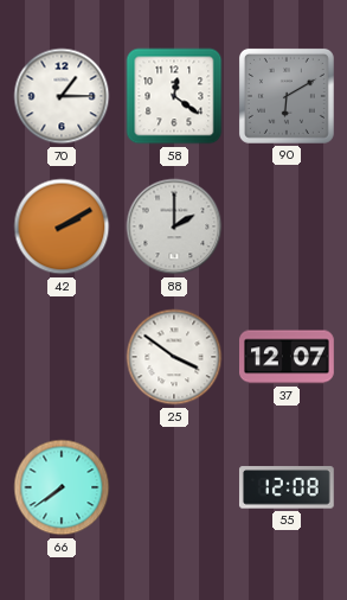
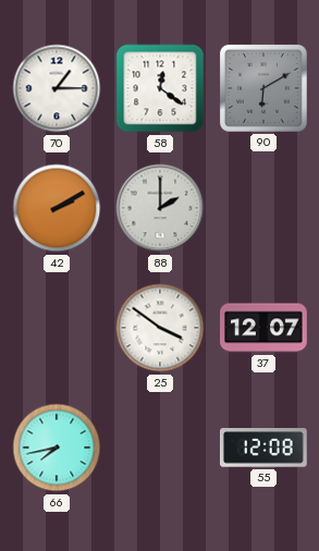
66: 7:39 -> 7:43 (57, 448)
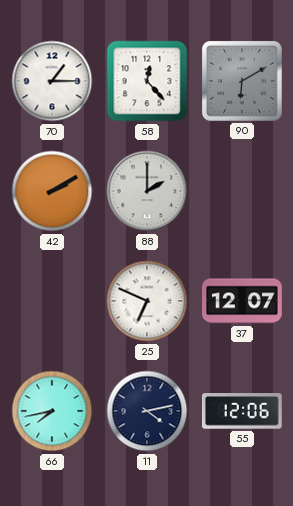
58: 12:21 -> 12:23 (147, 81)
25: 3:51 -> 6:49 (147, 301)
11: none -> 4:13 (147, 411)
55: 12:08 -> 12:06 (242, 411)
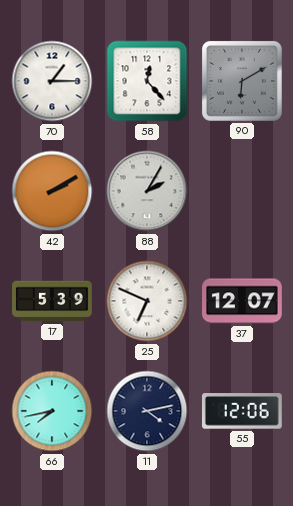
88: 2:00 -> 2:05 (147, 191)
17: none -> 5:39 (53, 301)
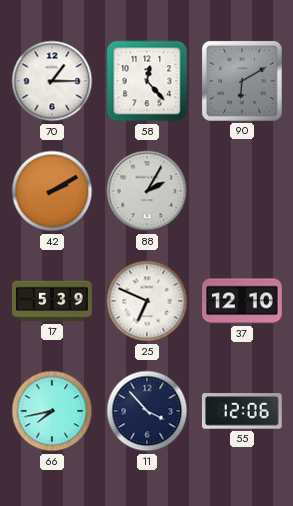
37: 12:07 -> 12:10 (243, 301)
11: 4:13 -> 3:53 (147, 411)
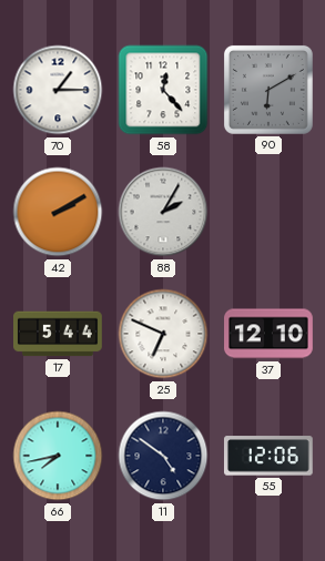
17: 5:39 -> 5:44 (59, 334)
11: 3:53 -> 4:51 (163, 456)
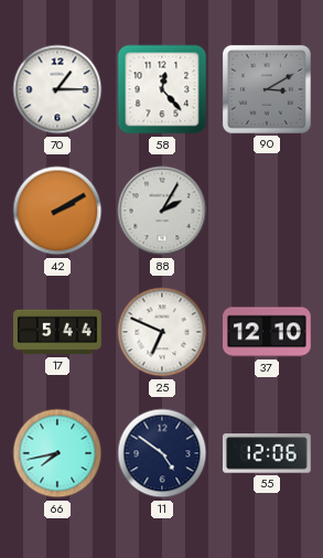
90: 6:10 -> 3:10 (267, 89)
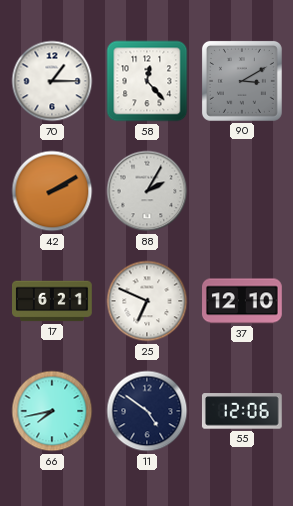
17: 5:44 -> 6:21 (53, 301)
